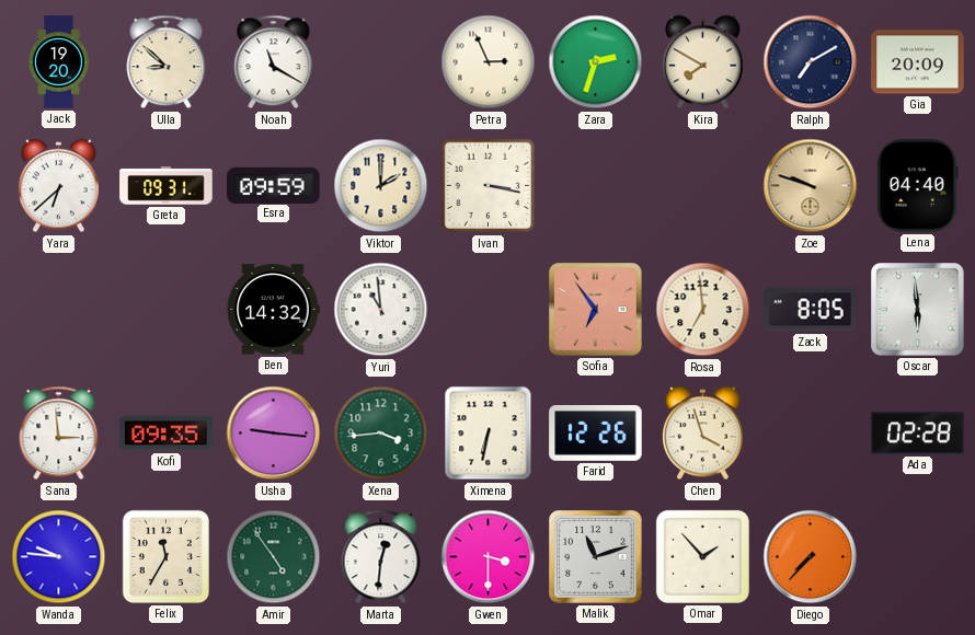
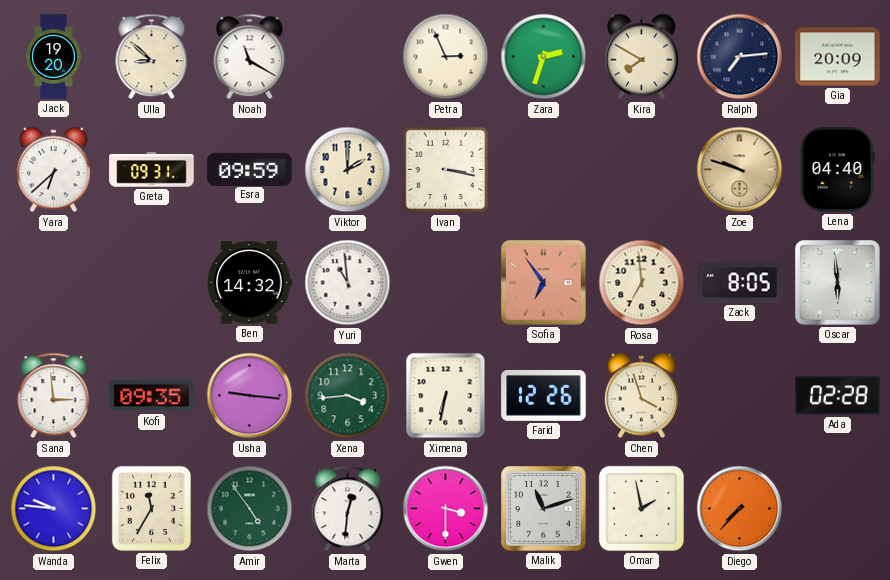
Ralph: 7:10 -> 7:14 (740, 57)
Omar: 1:53 -> 1:58 (641, 508)
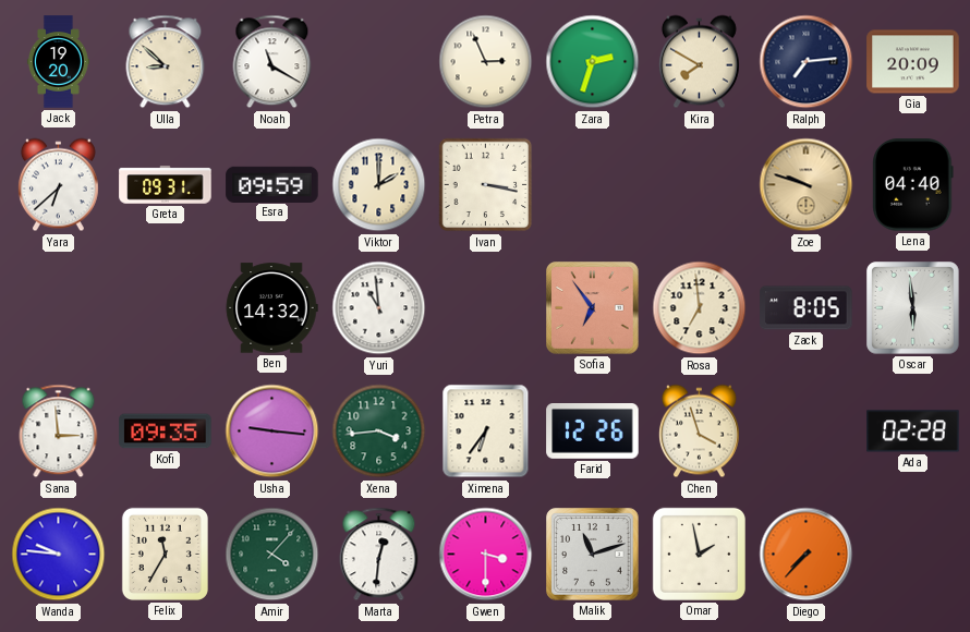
Ximena: 6:32 -> 6:36 (486, 432)
Amir: 4:54 -> 4:07 (272, 555)
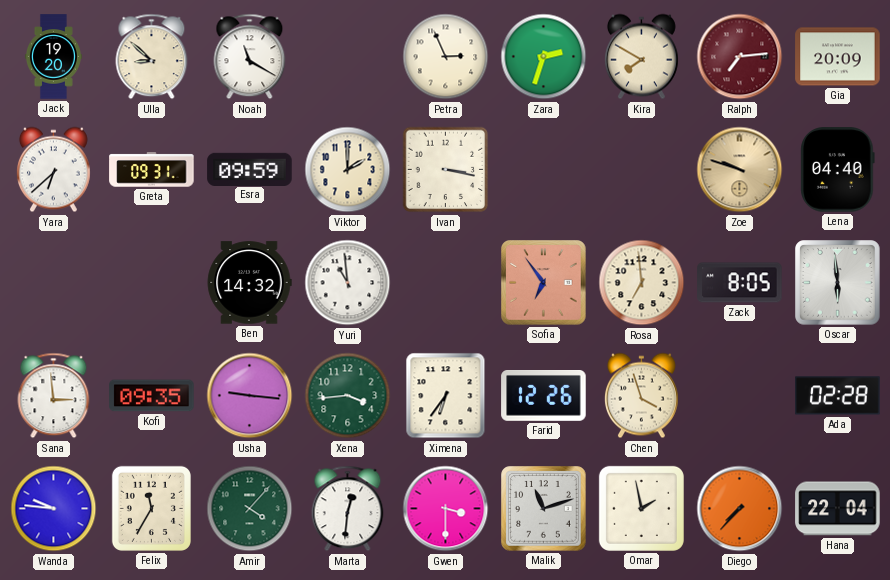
Ralph dial: navy -> burgundy (740, 57)
Hana: none -> 22:04 (838, 509)
